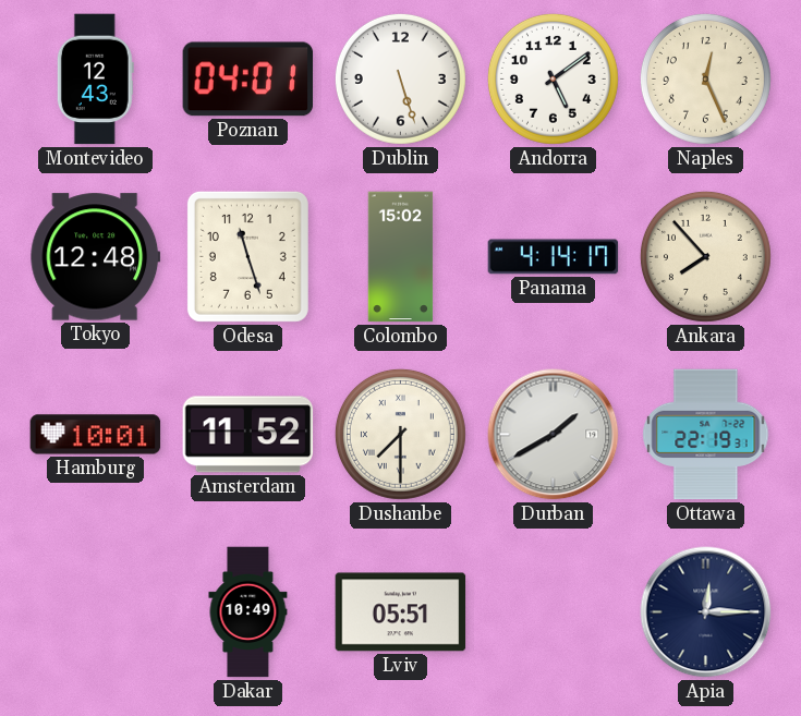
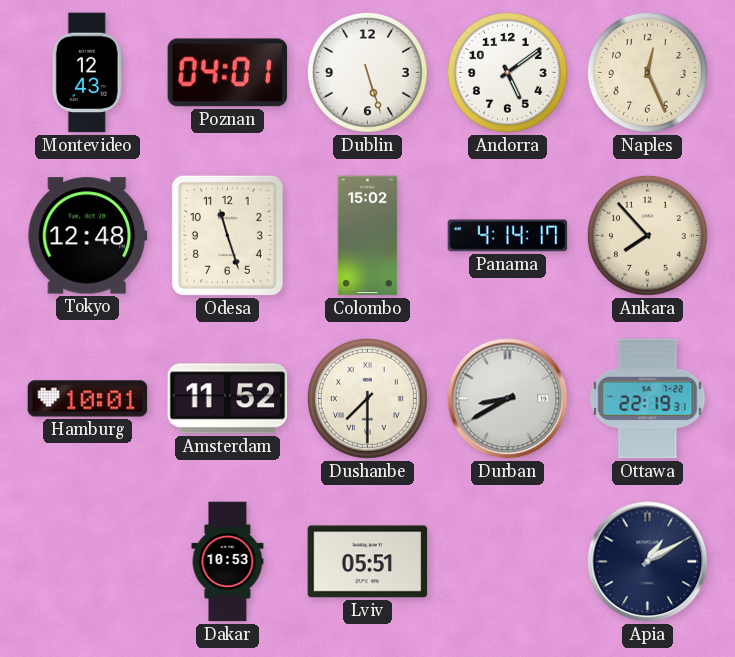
Durban: 1:40 -> 8:40 (508, 399)
Dakar: 10:49 -> 10:53 (228, 562)
Apia: 12:15 -> 1:10 (648, 562)
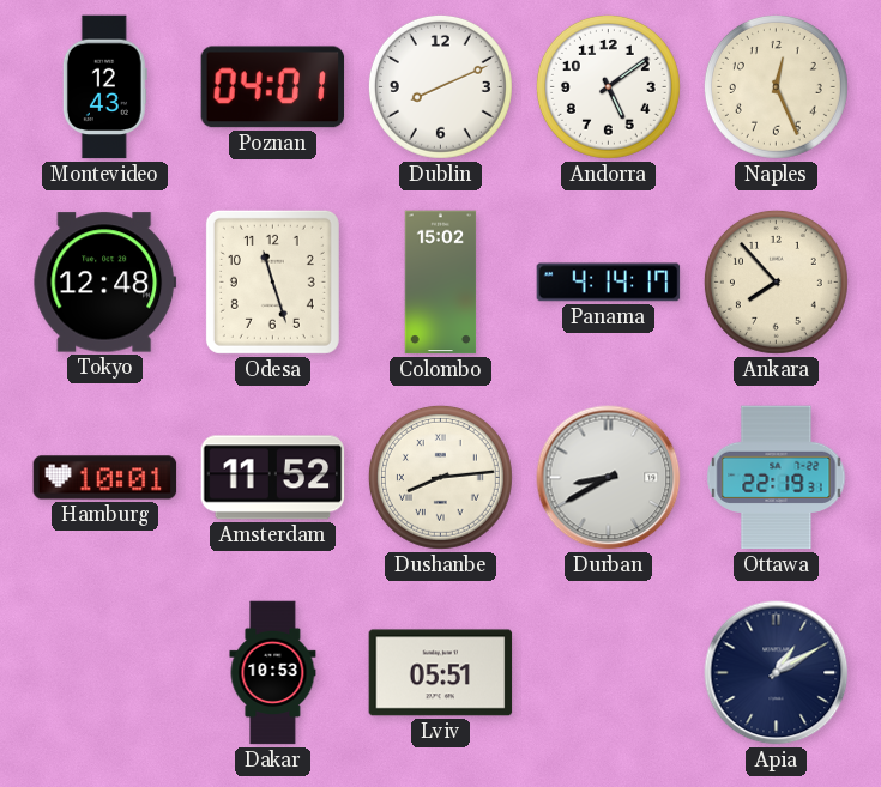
Dublin: 5:27 -> 8:11 (440, 86)
Dushanbe: 7:30 -> 8:14 (440, 477)
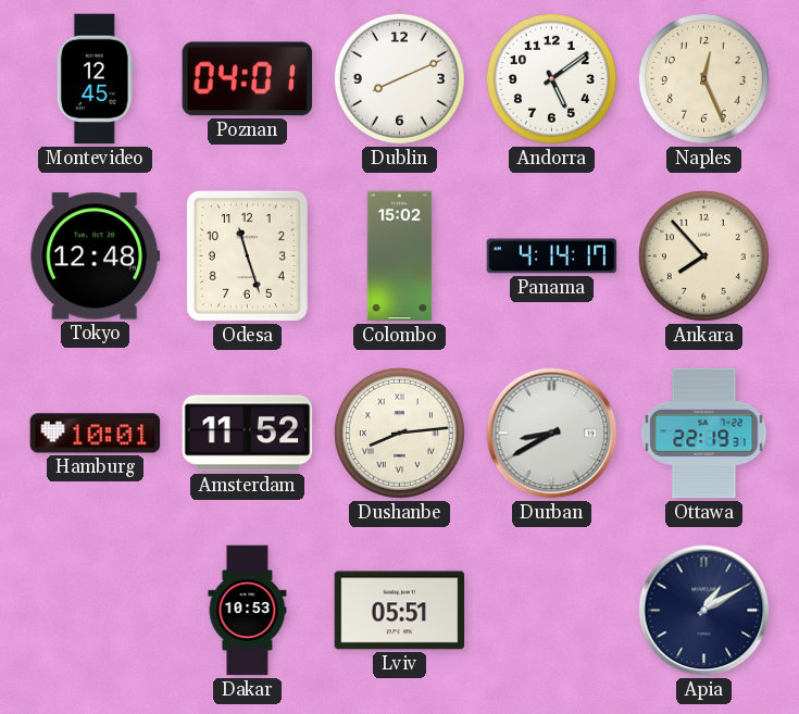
Montevideo: 12:43 -> 12:45 (95, 79)
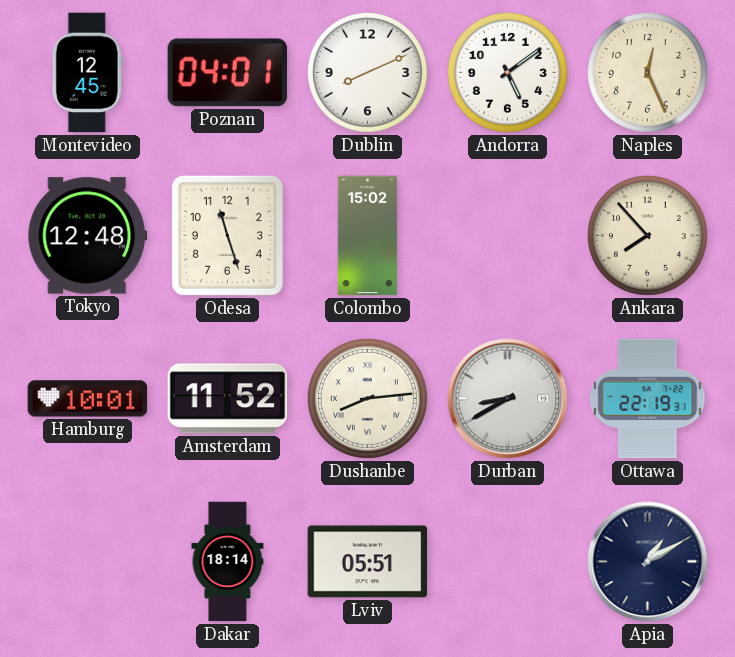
Panama: 4:14 -> none (552, 256)
Dakar: 10:53 -> 18:14 (228, 562)
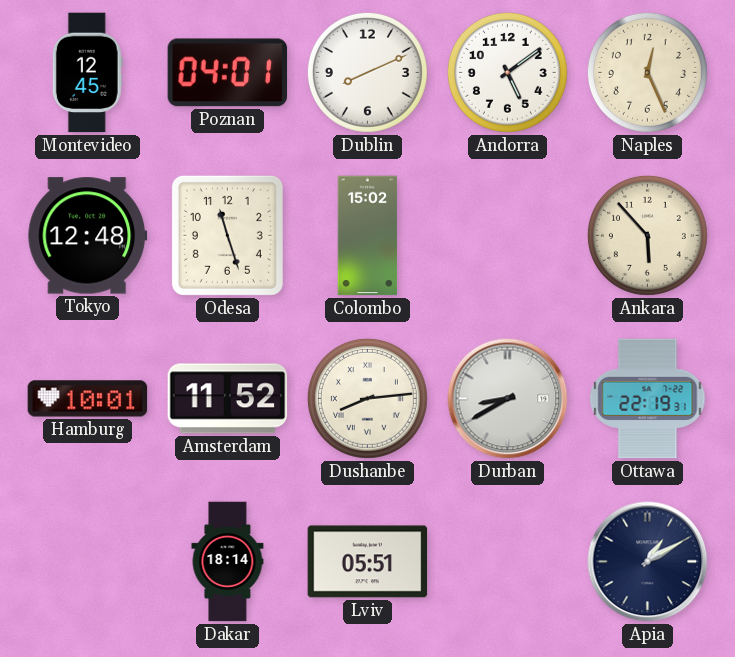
Ankara: 7:53 -> 5:53 (647, 235)
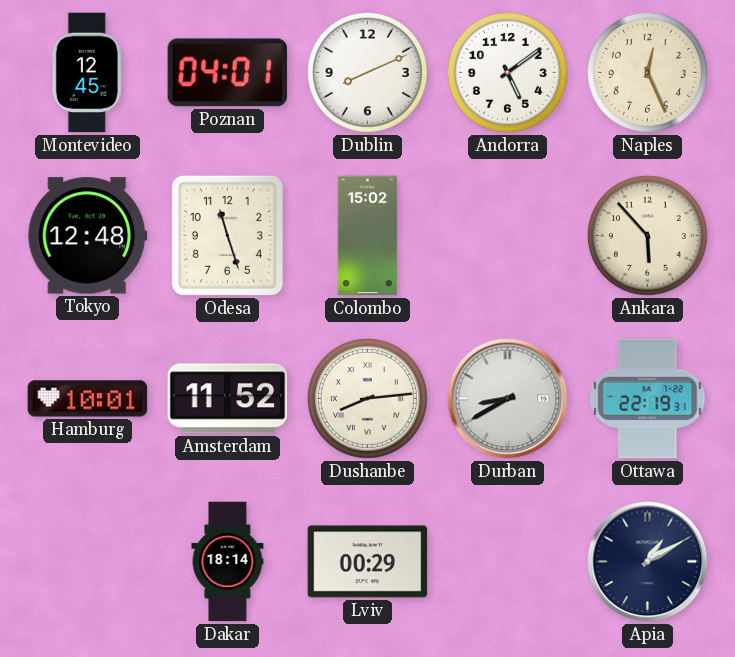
Lviv: 05:51 -> 00:29 (368, 562)
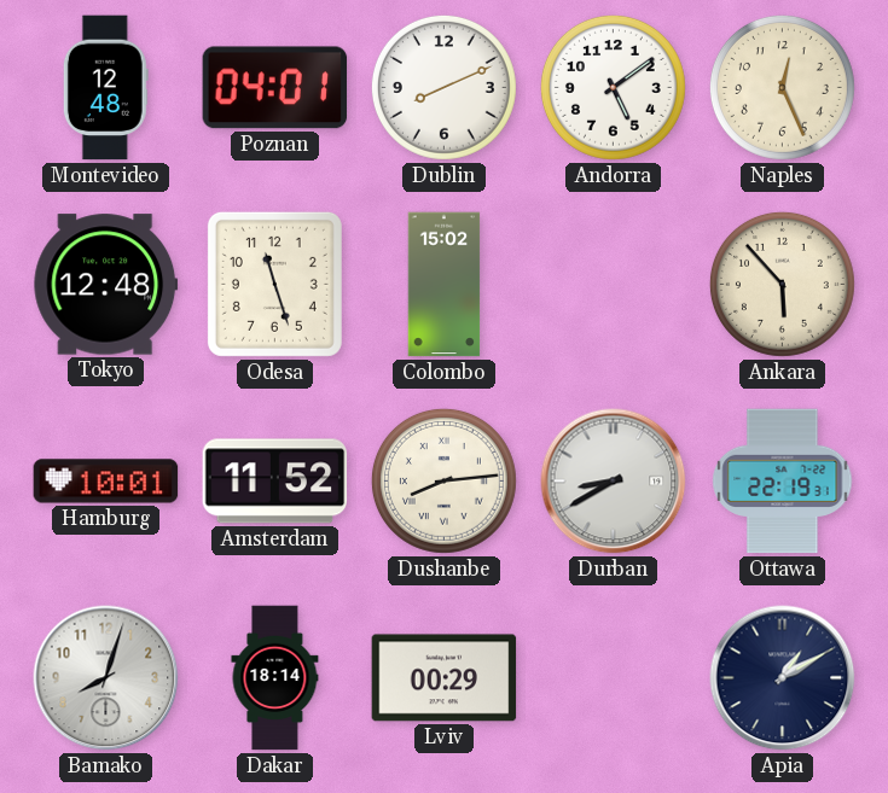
Montevideo: 12:45 -> 12:48 (105, 88)
Bamako: none -> 8:03 (106, 678)
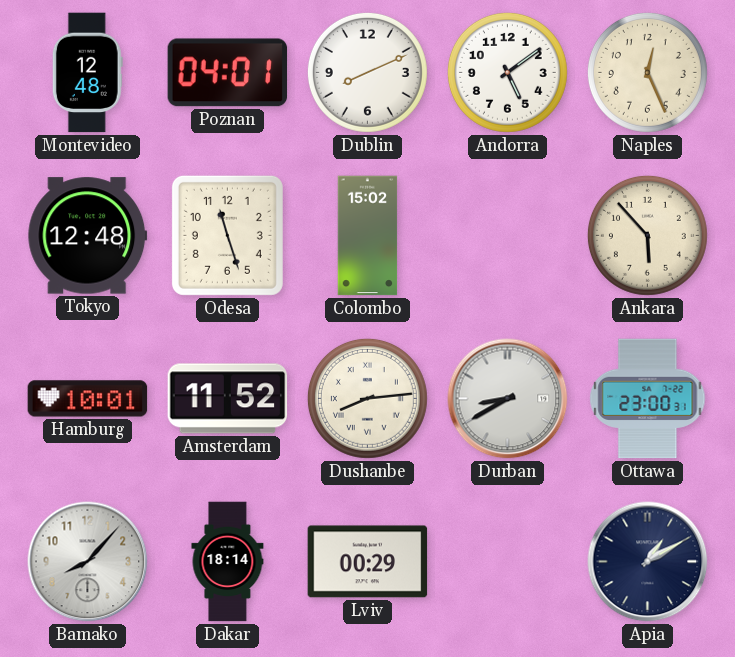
Ottawa: 22:19 -> 23:00 (648, 399)
Bamako: 8:03 -> 8:07 (88, 562)
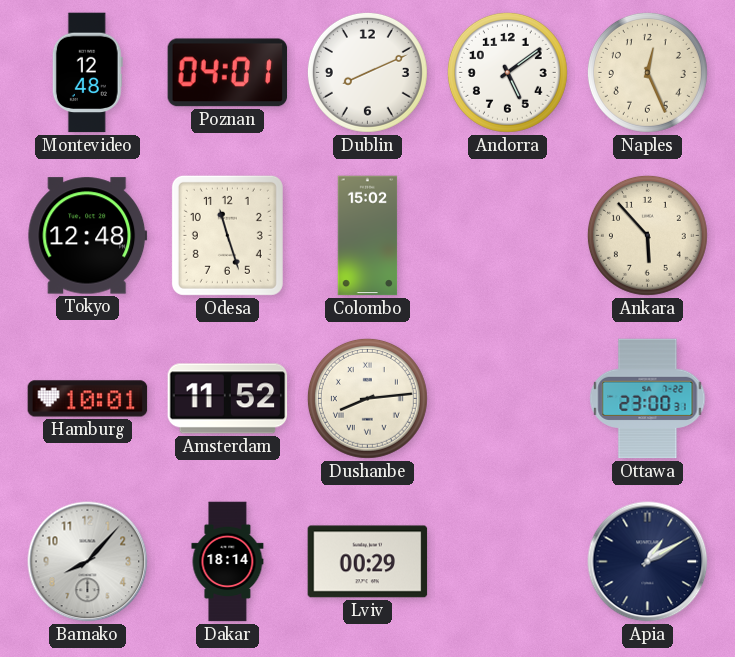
Durban: 8:40 -> none (508, 399)
